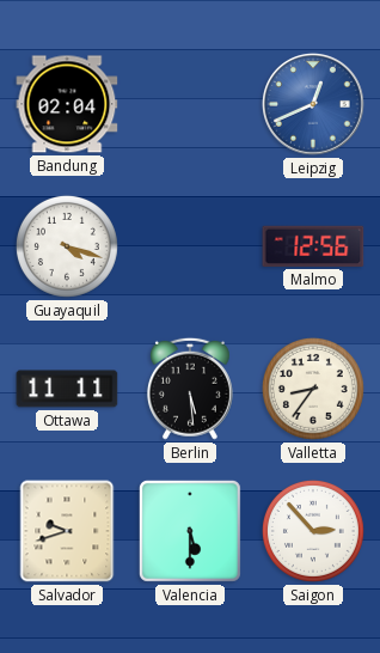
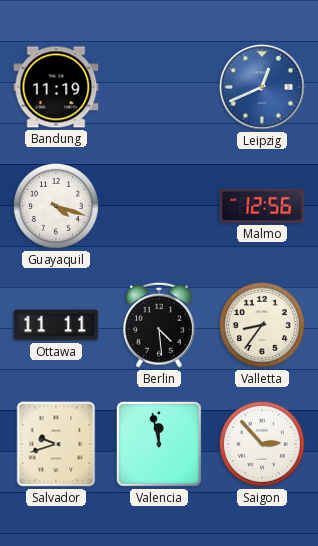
Bandung: 02:04 -> 11:19 (56, 87)
Berlin: 5:29 -> 4:29 (159, 325)
Valencia: 5:30 -> 11:58 (159, 444)
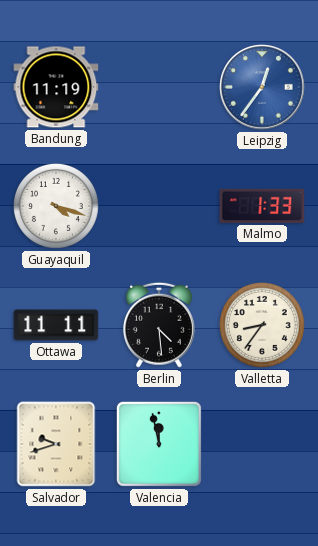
Leipzig: 12:41 -> 12:36 (263, 88)
Malmo: 12:56 -> 1:33 (262, 206)
Saigon: 2:53 -> none (262, 444)
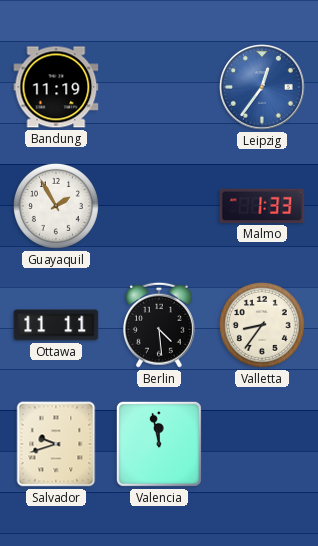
Guayaquil: 4:18 -> 1:55 (56, 206)
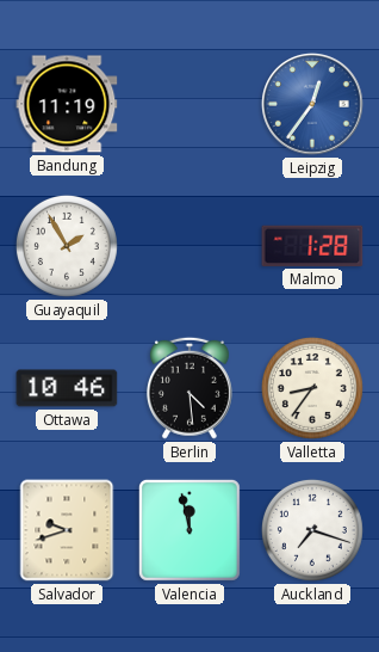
Malmo: 1:33 -> 1:28 (312, 246)
Ottawa: 11:11 -> 10:46 (67, 388)
Auckland: none -> 7:18 (312, 530)
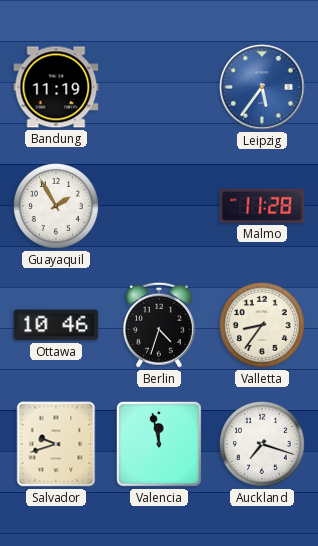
Leipzig: 12:36 -> 5:36 (263, 88)
Malmo: 1:28 -> 11:28 (262, 206)
Berlin: 4:29 -> 4:33 (159, 325)
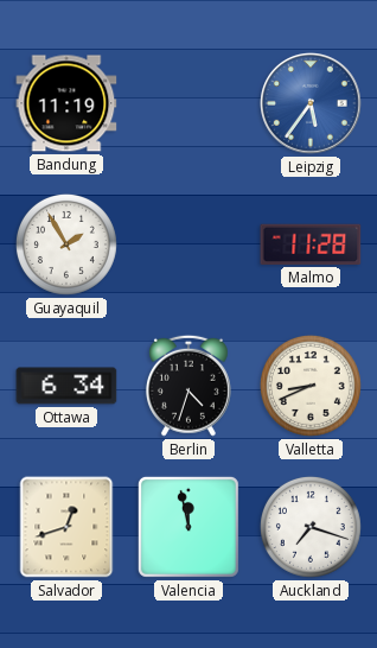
Ottawa: 10:46 -> 6:34 (66, 386)
Valletta: 8:36 -> 8:41 (311, 386)
Salvador: 9:42 -> 12:42 (66, 527)
